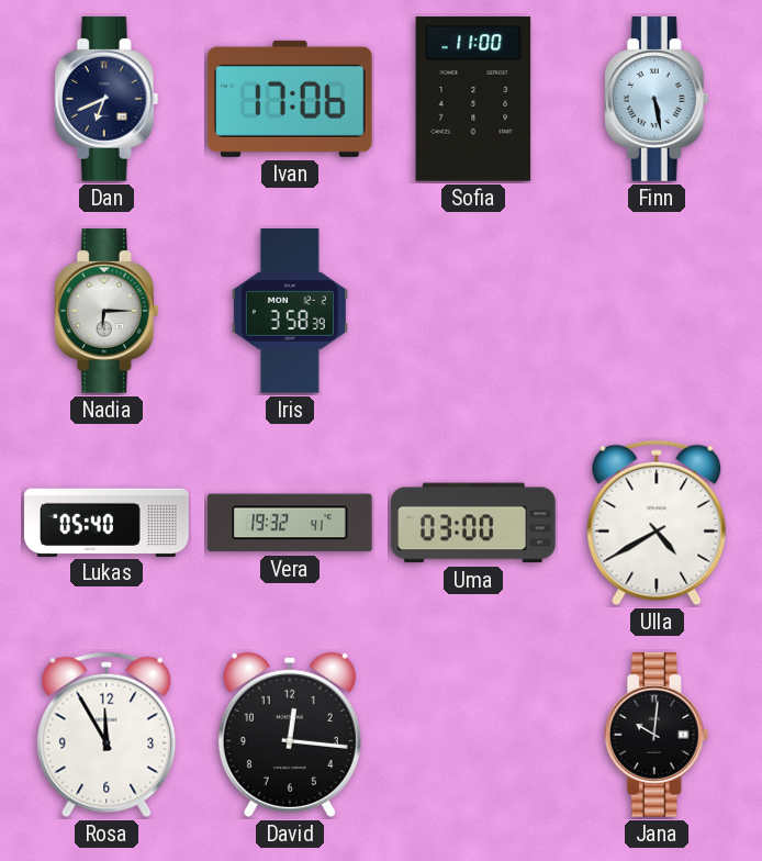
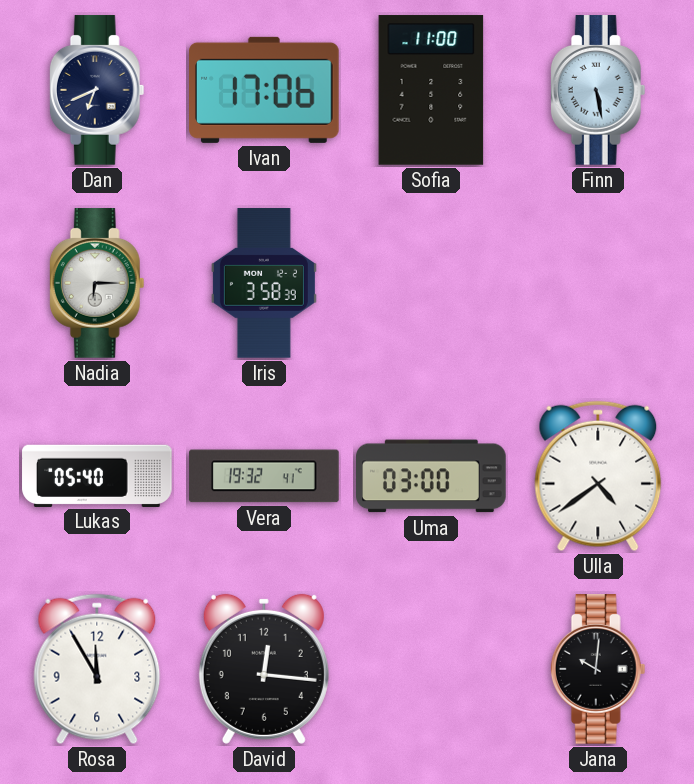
Ulla: 4:40 -> 4:39 (598, 476)
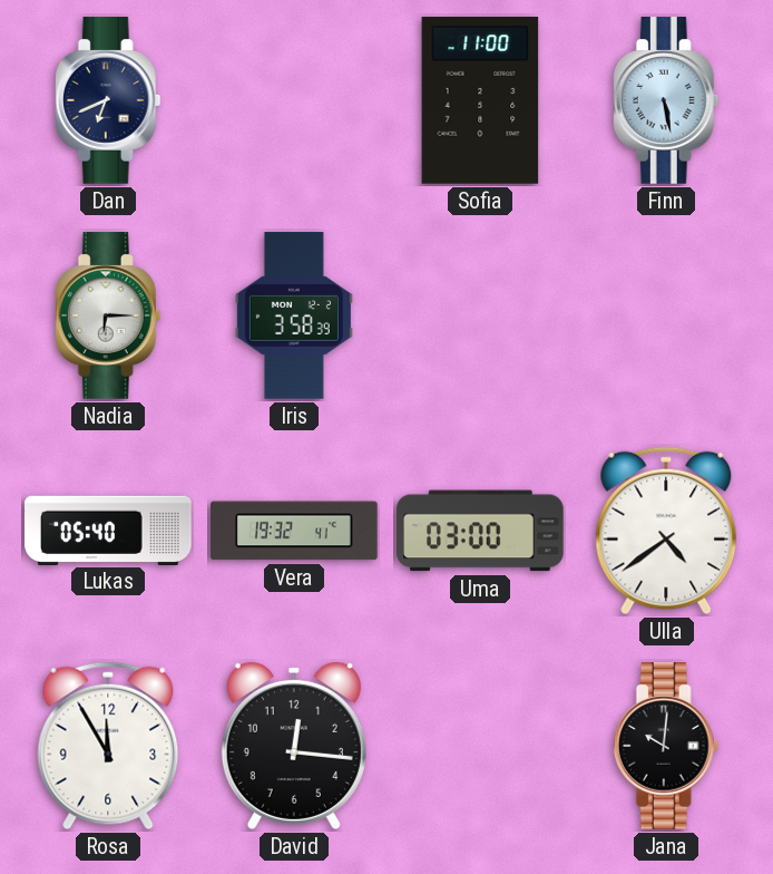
Ivan: 17:06 -> none (265, 90)
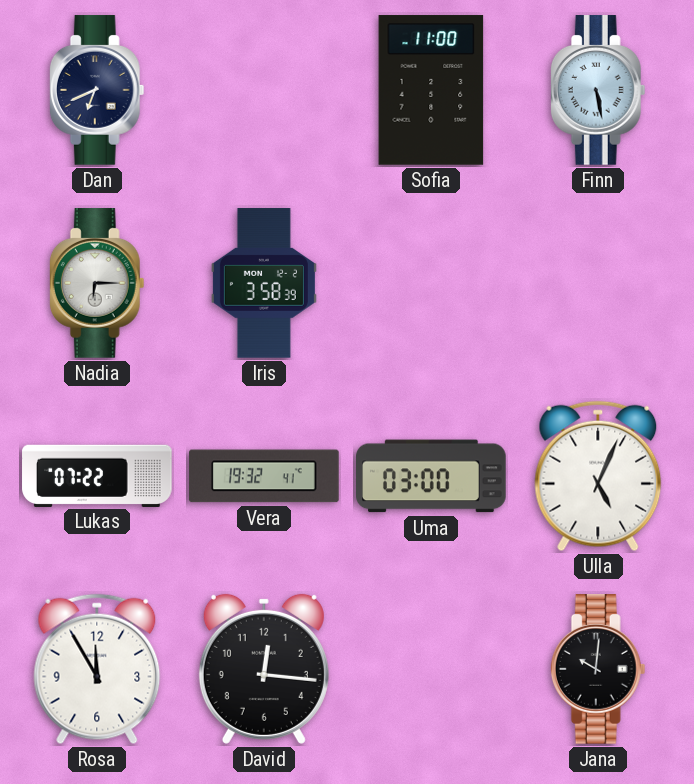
Lukas: 05:40 -> 07:22 (97, 475)
Ulla: 4:39 -> 5:04 (598, 476)
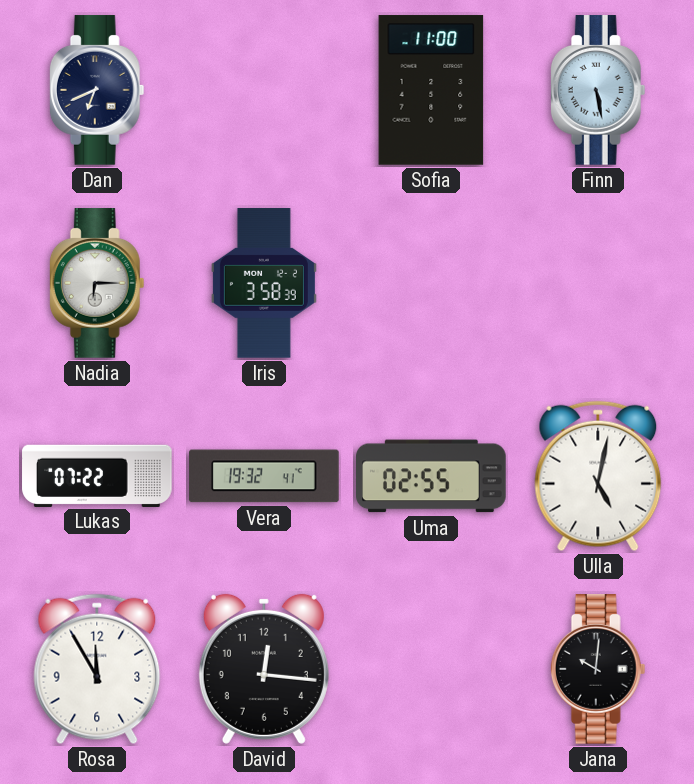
Uma: 03:00 -> 02:55 (431, 476)
Ulla: 5:04 -> 5:02 (598, 476)
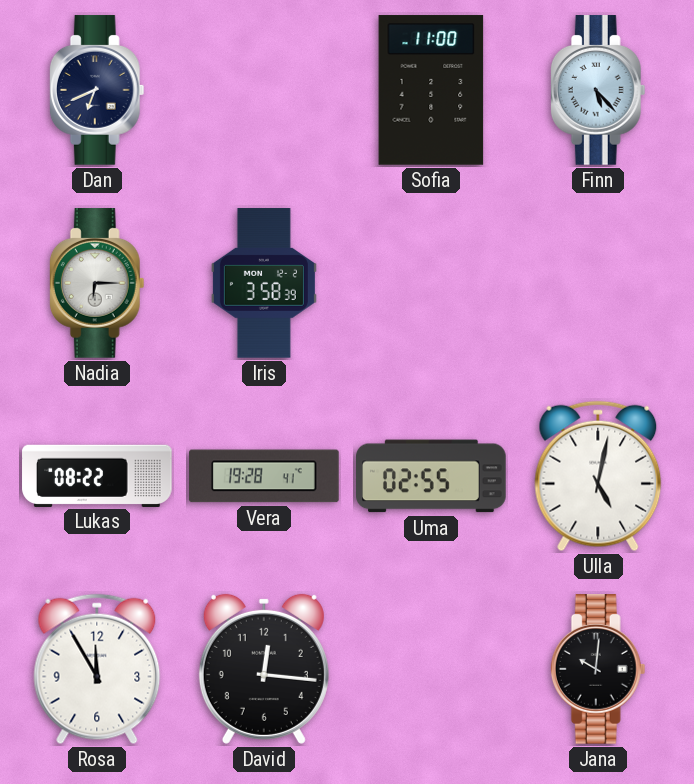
Finn: 5:28 -> 5:23 (598, 90)
Lukas: 07:22 -> 08:22 (97, 475)
Vera: 19:32 -> 19:28 (264, 476)
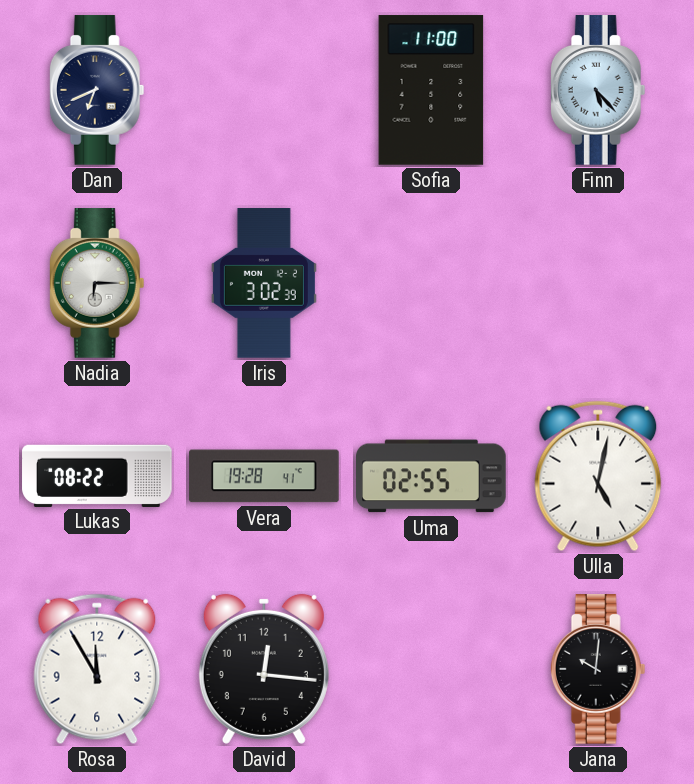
Iris: 3:58 -> 3:02 (264, 283)
